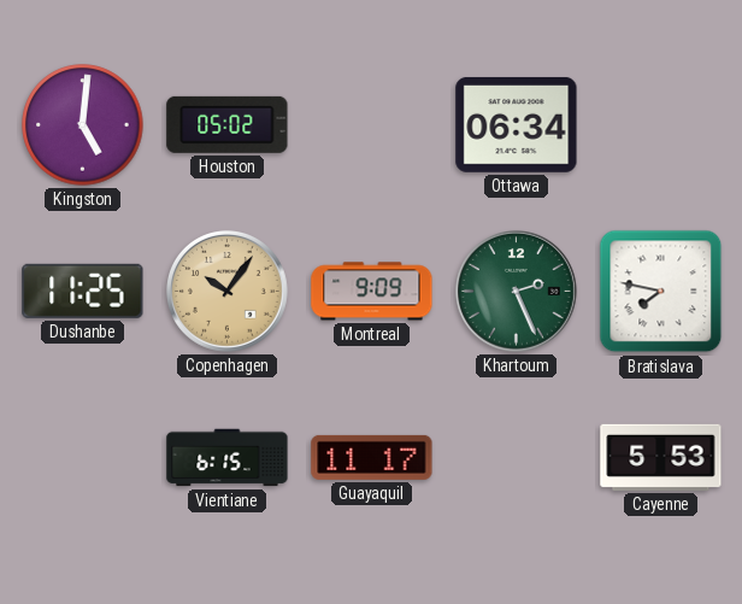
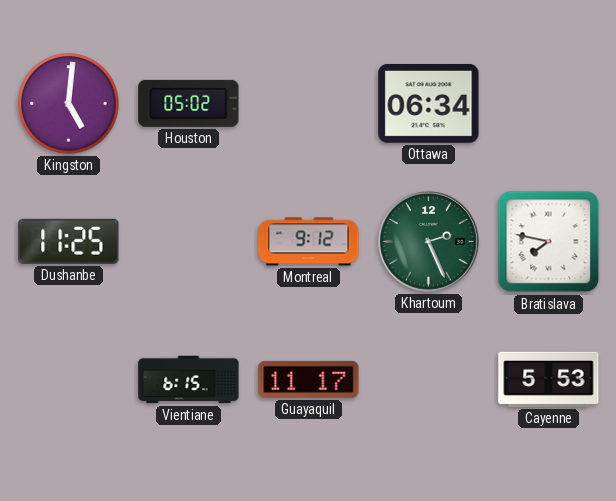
Copenhagen: 10:06 -> none (228, 292)
Montreal: 9:09 -> 9:12 (309, 242)
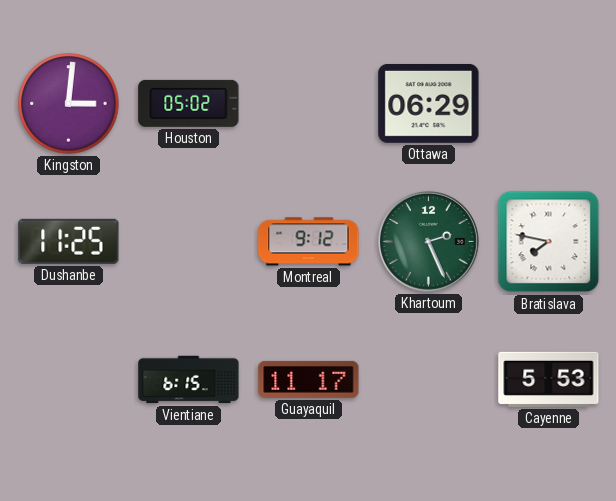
Kingston: 5:01 -> 3:01 (69, 104)
Ottawa: 06:34 -> 06:29 (429, 103)
